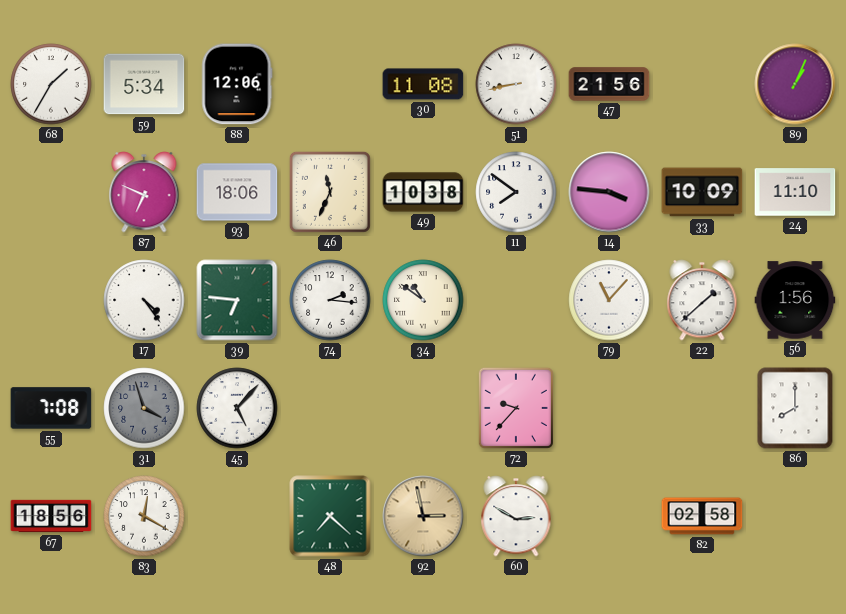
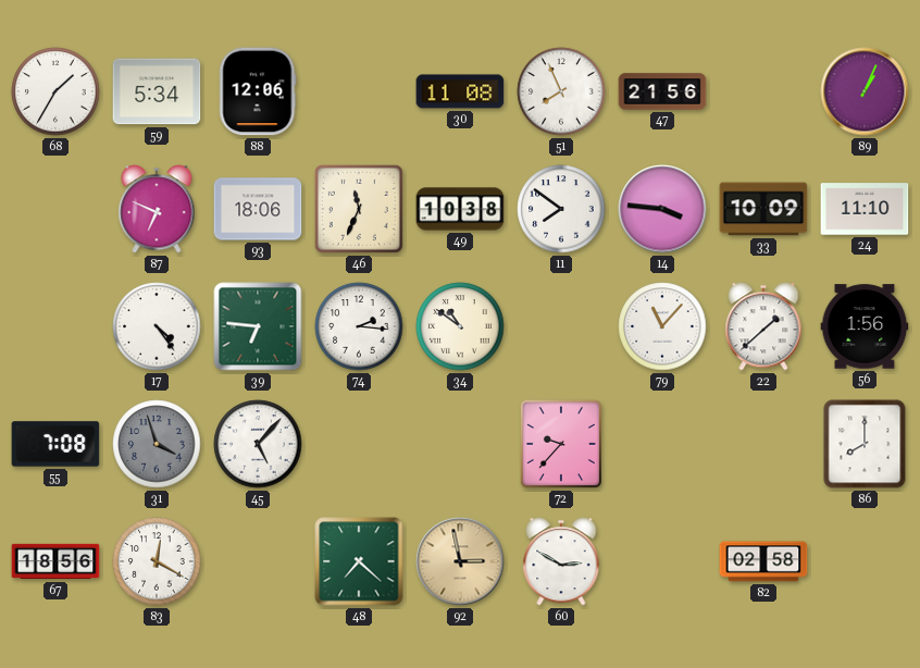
51: 8:43 -> 7:56 (561, 91)
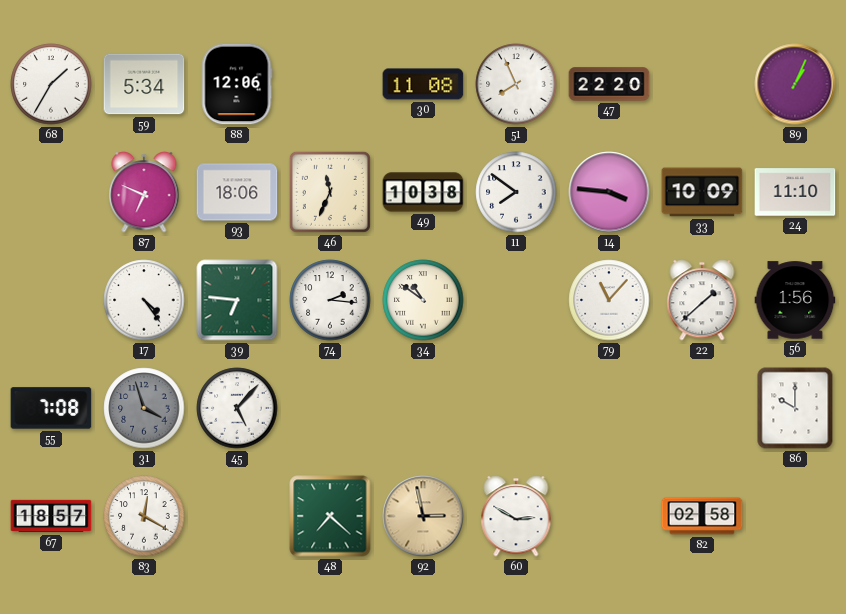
47: 21:56 -> 22:20 (609, 84)
72: 9:37 -> none (561, 444)
86: 8:00 -> 10:00 (795, 408)
67: 18:56 -> 18:57 (51, 516)
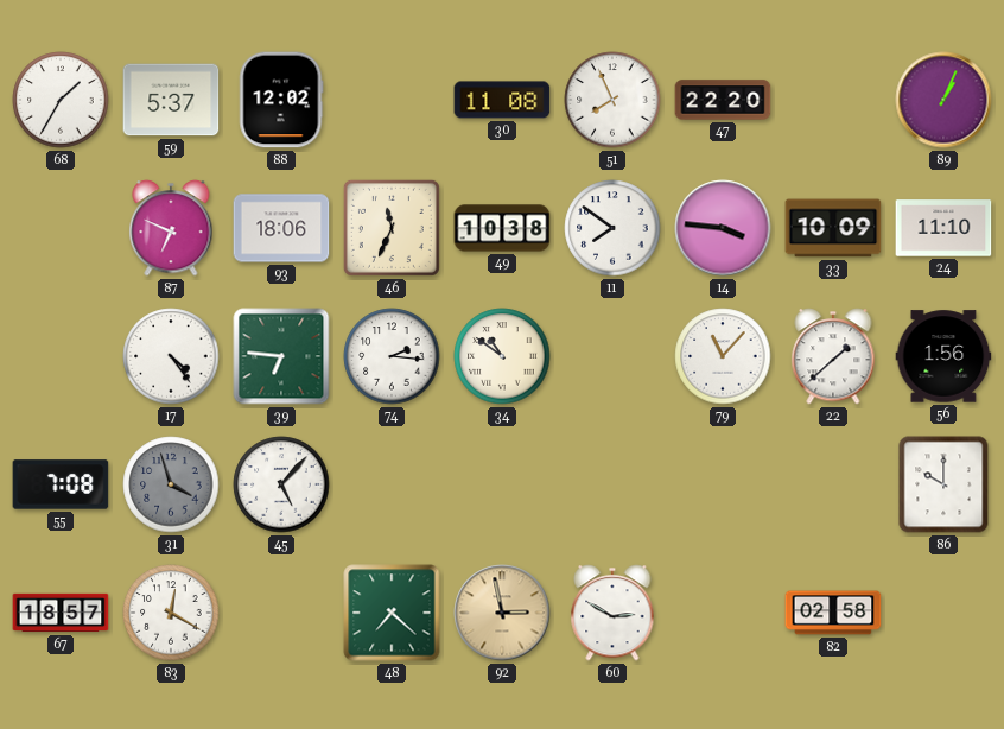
59: 5:34 -> 5:37 (171, 100)
88: 12:06 -> 12:02 (281, 100)
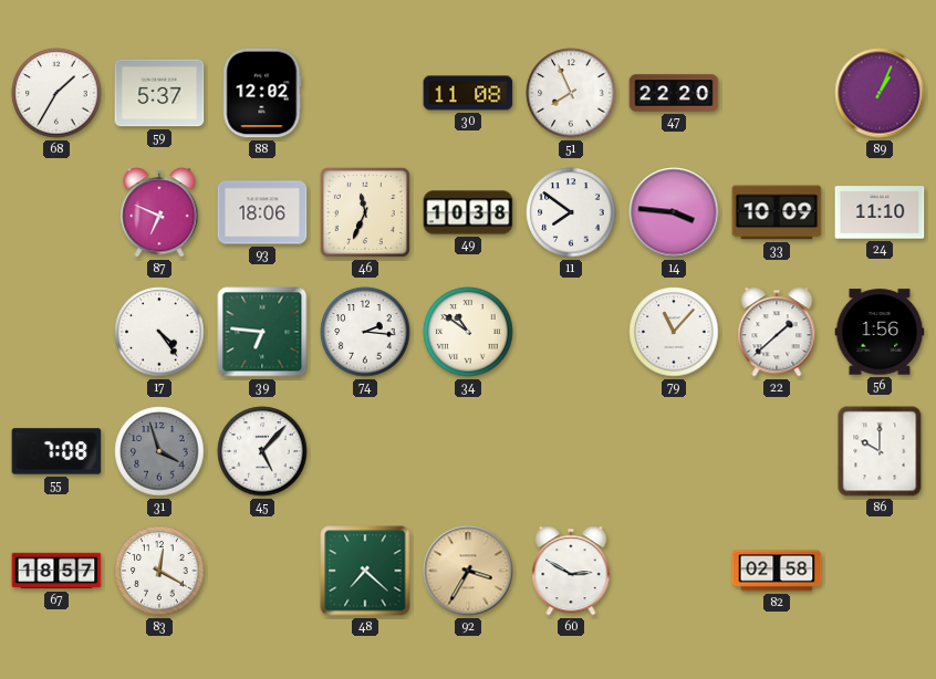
92: 2:58 -> 3:35 (468, 571)
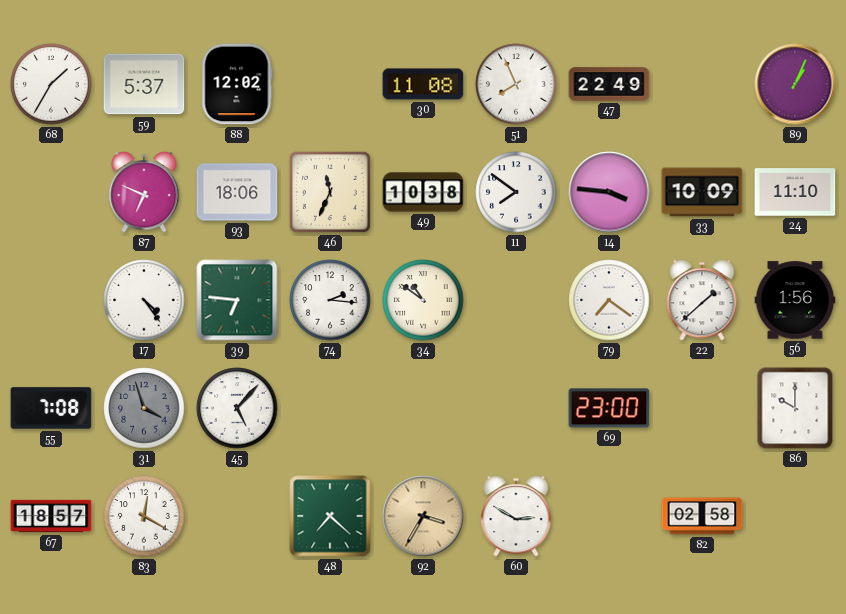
47: 22:20 -> 22:49 (609, 84)
79: 11:07 -> 7:21 (609, 300)
69: none -> 23:00 (609, 408)
